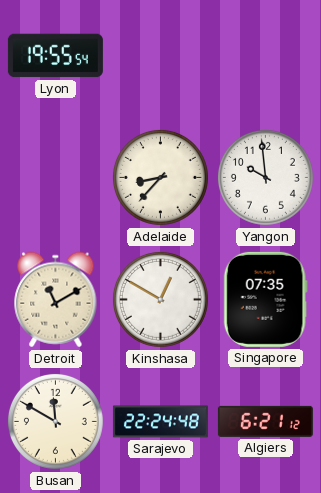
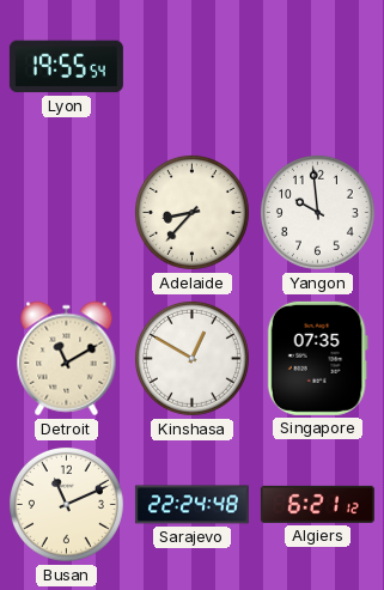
Busan: 11:50 -> 11:11 (66, 504)
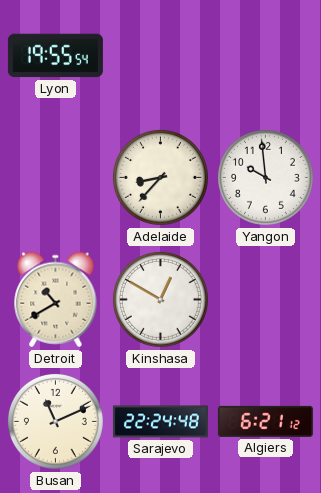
Detroit: 11:10 -> 10:40 (56, 300)
Singapore: 07:35 -> none (317, 358)
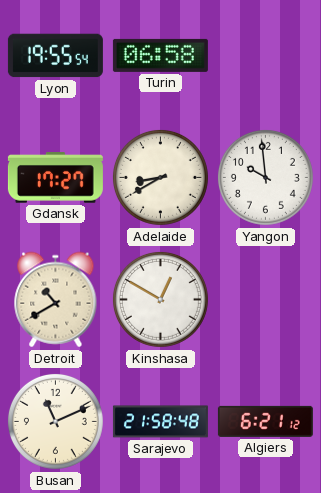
Turin: none -> 06:58 (160, 55)
Gdansk: none -> 17:27 (55, 178)
Adelaide: 8:37 -> 8:40 (160, 177)
Sarajevo: 22:24 -> 21:58 (160, 422)
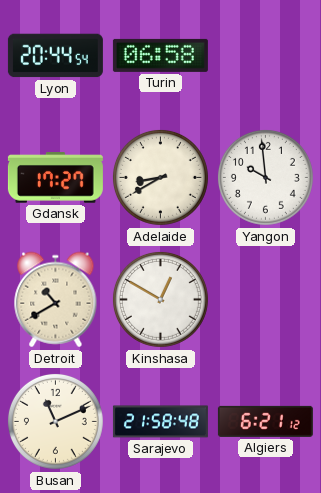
Lyon: 19:55 -> 20:44 (55, 56)
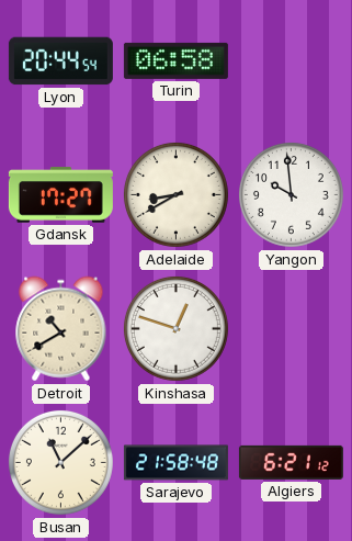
Kinshasa: 12:50 -> 12:48 (175, 328)
Busan: 11:11 -> 11:08 (60, 462)
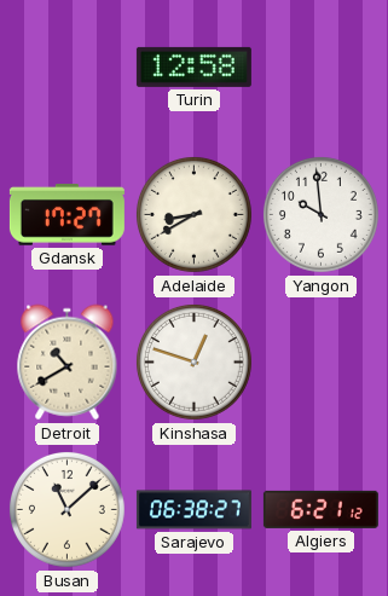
Lyon: 20:44 -> none (60, 61)
Turin: 06:58 -> 12:58 (193, 66)
Sarajevo: 21:58 -> 06:38 (193, 510)
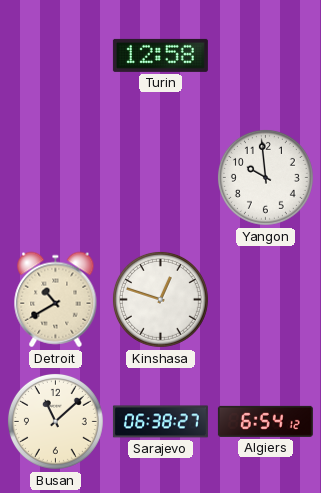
Gdansk: 17:27 -> none (66, 215)
Adelaide: 8:40 -> none (193, 214)
Algiers: 6:21 -> 6:54 (265, 421)
